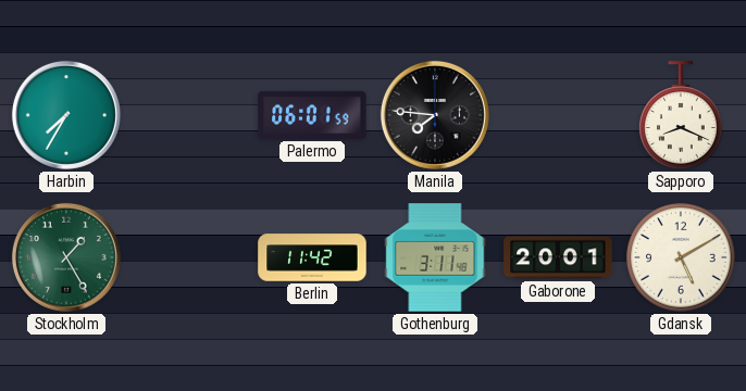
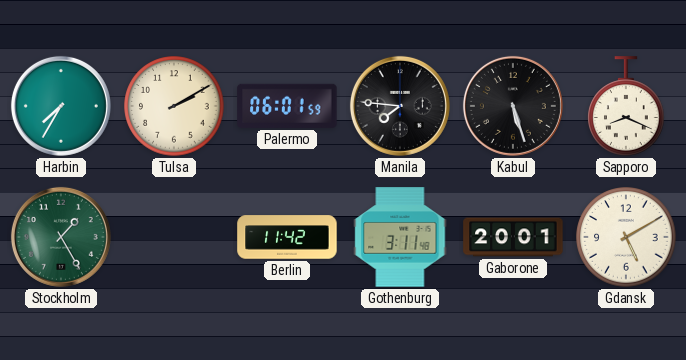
Tulsa: none -> 2:10 (174, 106)
Kabul: none -> 5:27 (513, 106)
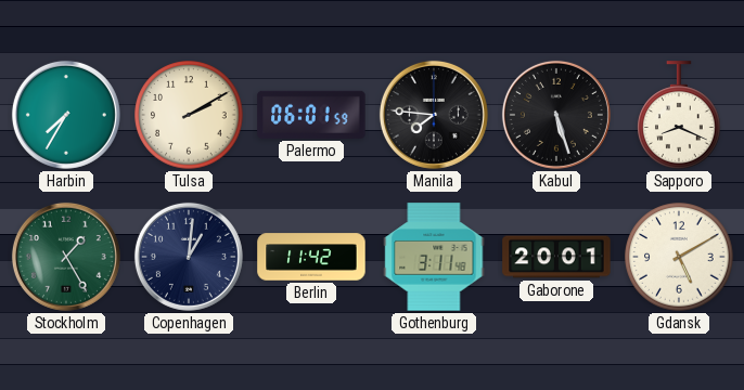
Copenhagen: none -> 1:01 (189, 257)
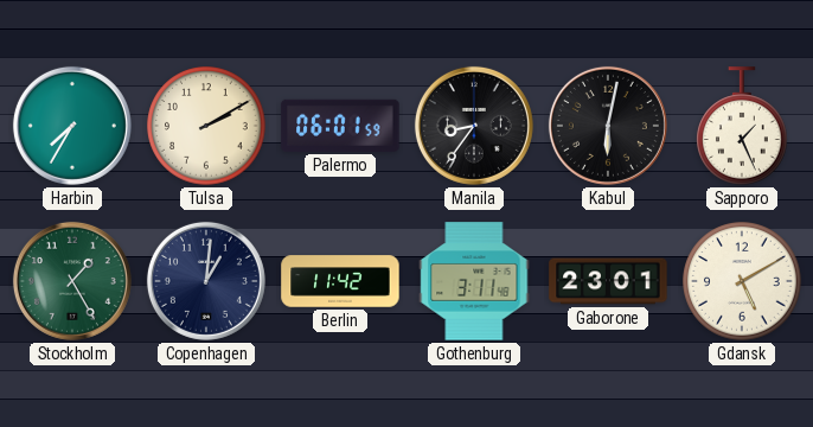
Manila: 7:46 -> 8:36 (474, 126)
Kabul: 5:27 -> 6:02 (608, 126)
Sapporo: 8:19 -> 1:26 (743, 126)
Gaborone: 20:01 -> 23:01 (608, 281)
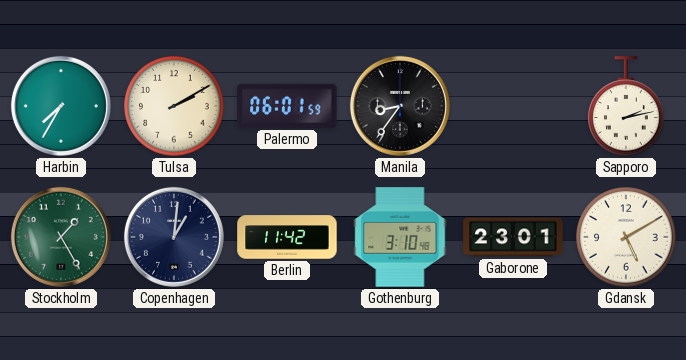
Kabul: 6:02 -> none (608, 126)
Sapporo: 1:26 -> 2:13 (627, 106)
Gothenburg: 3:11 -> 3:10 (400, 237)
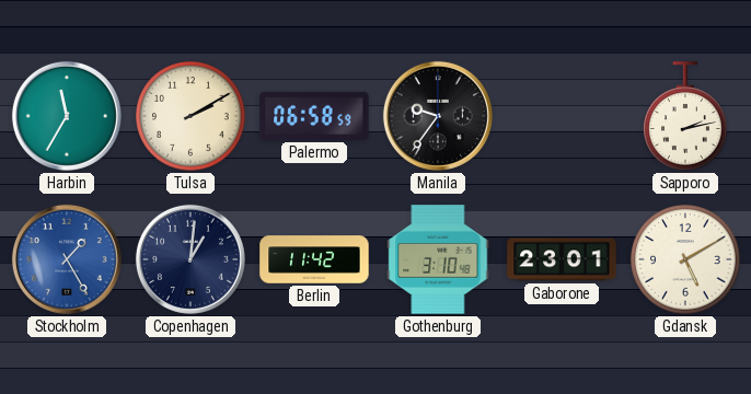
Harbin: 7:35 -> 11:35 (67, 116)
Palermo: 06:01 -> 06:58 (314, 116)
Manila: 8:36 -> 9:36 (438, 116)
Stockholm dial: green -> blue (67, 259)
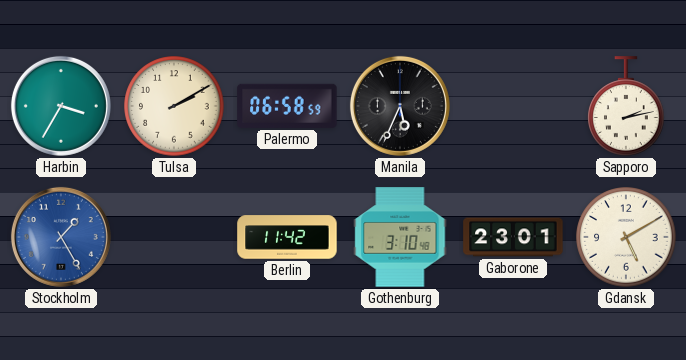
Harbin: 11:35 -> 3:35 (61, 106)
Manila: 9:36 -> 5:34 (400, 106)
Copenhagen: 1:01 -> none (190, 259)
